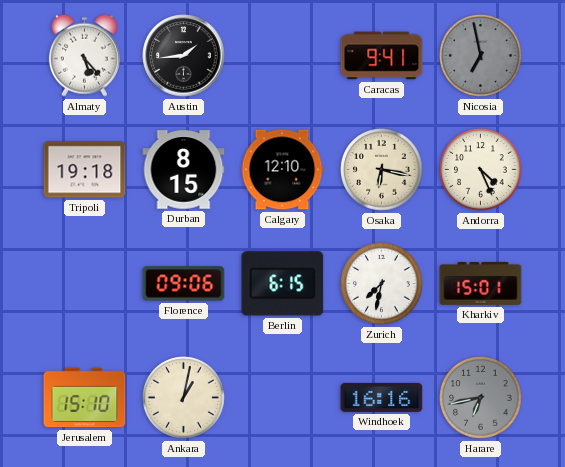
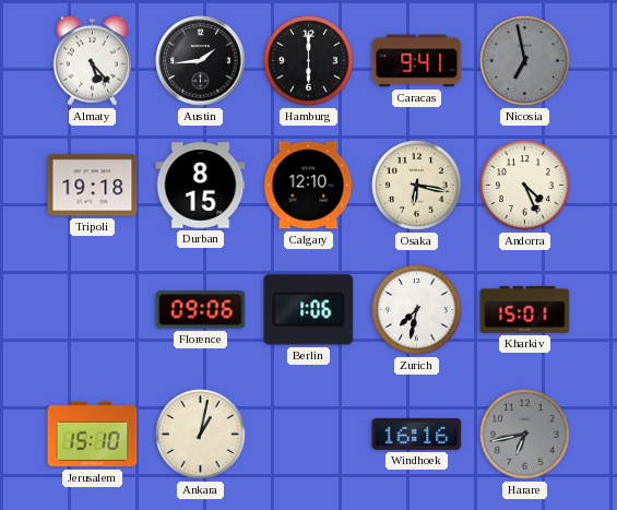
Hamburg: none -> 6:00 (309, 61)
Berlin: 6:15 -> 1:06 (309, 310)
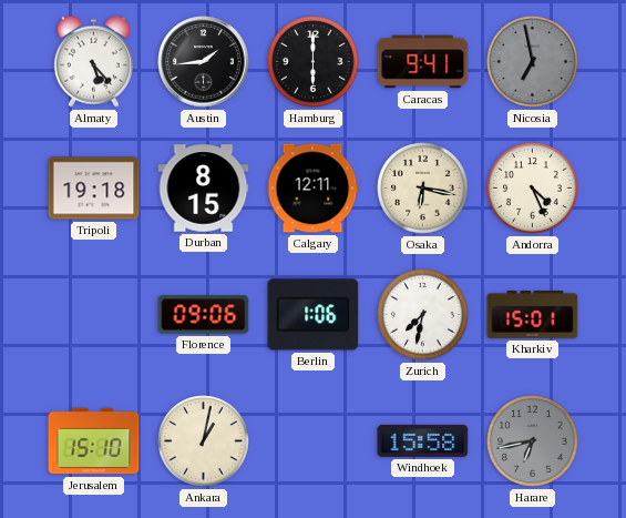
Calgary: 12:10 -> 12:11 (312, 189)
Windhoek: 16:16 -> 15:58 (423, 440)
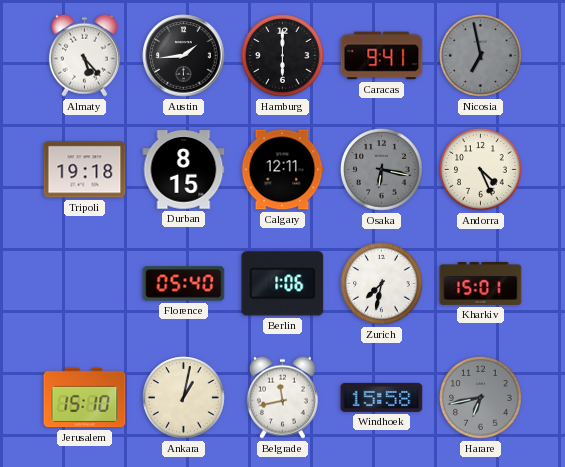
Osaka dial: cream -> grey (382, 170)
Florence: 09:06 -> 05:40 (184, 284)
Belgrade: none -> 11:43 (282, 397)
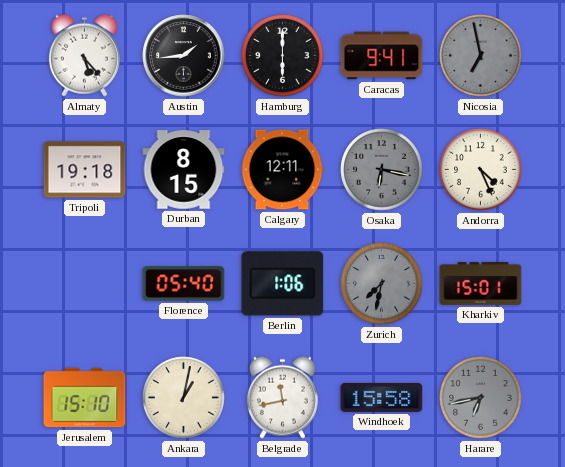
Zurich dial: white -> grey (382, 284)
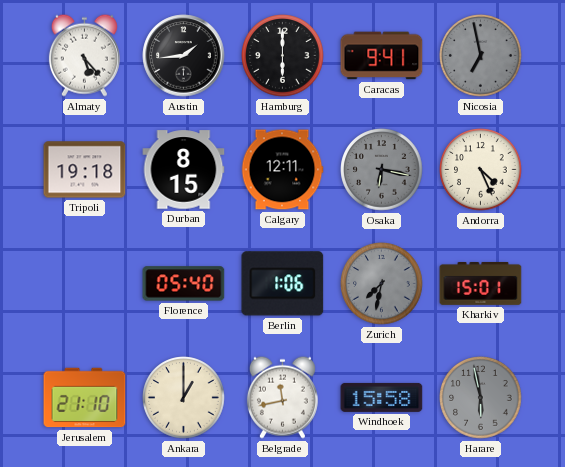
Jerusalem: 15:10 -> 21:10 (85, 398)
Ankara: 1:02 -> 1:00 (184, 398)
Harare: 6:43 -> 5:58 (481, 398)
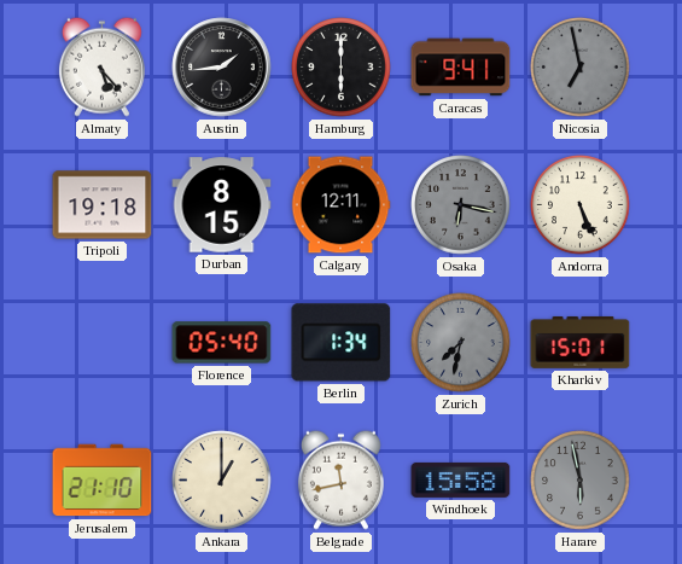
Andorra: 4:26 -> 5:26 (581, 205)
Berlin: 1:06 -> 1:34 (342, 343)
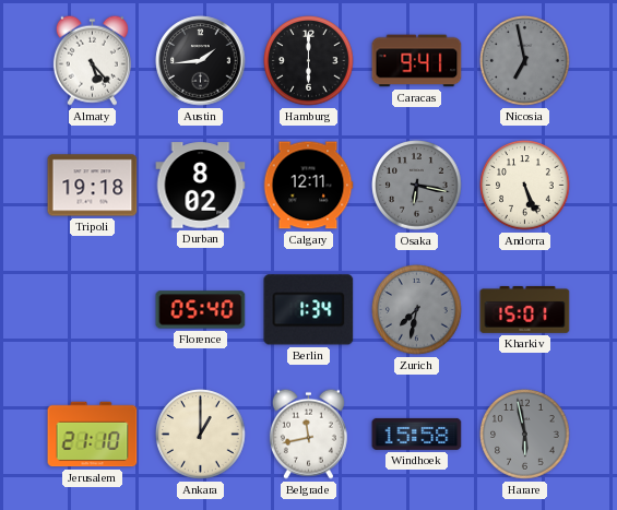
Durban: 8:15 -> 8:02 (201, 186)
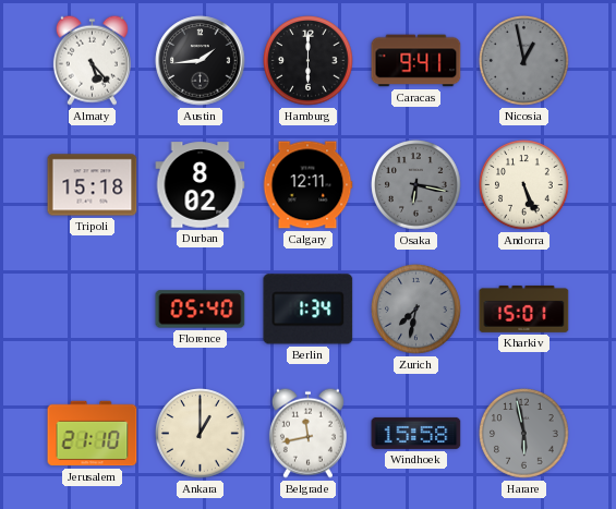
Nicosia: 6:58 -> 12:58 (524, 61)
Tripoli: 19:18 -> 15:18 (93, 185)
